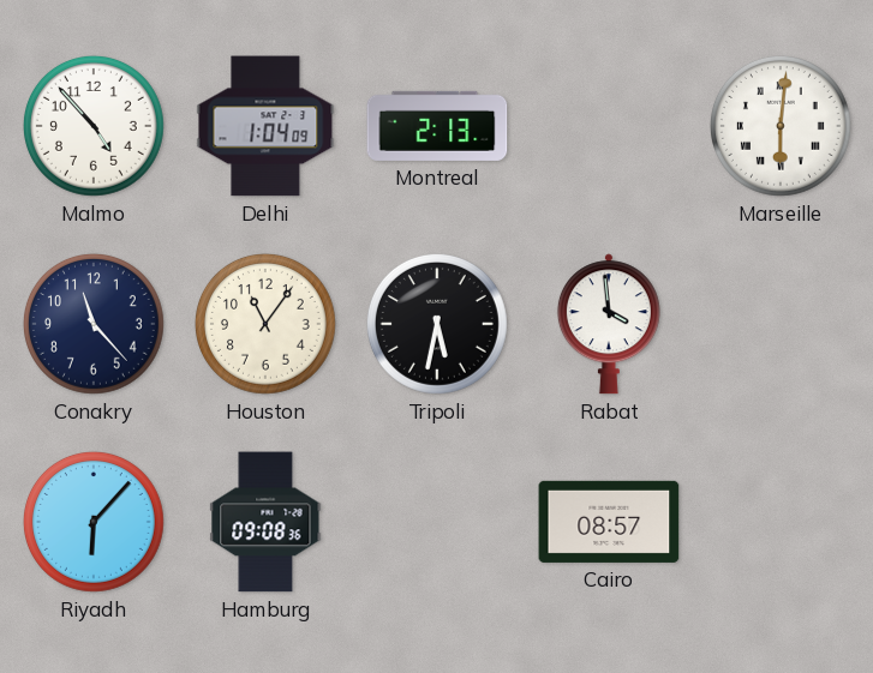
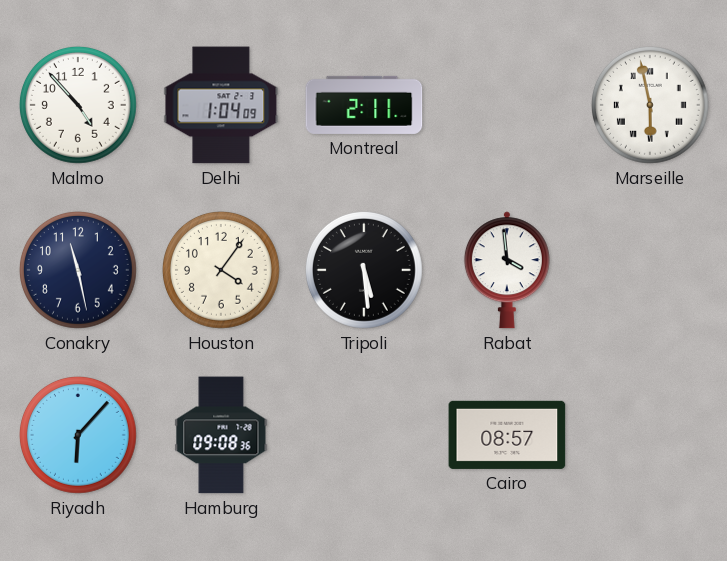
Montreal: 2:13 -> 2:11 (364, 105)
Marseille: 6:01 -> 5:58 (650, 105)
Conakry: 11:23 -> 11:28 (78, 270)
Houston: 11:06 -> 4:06 (221, 270)
Tripoli: 5:32 -> 5:29 (364, 270)
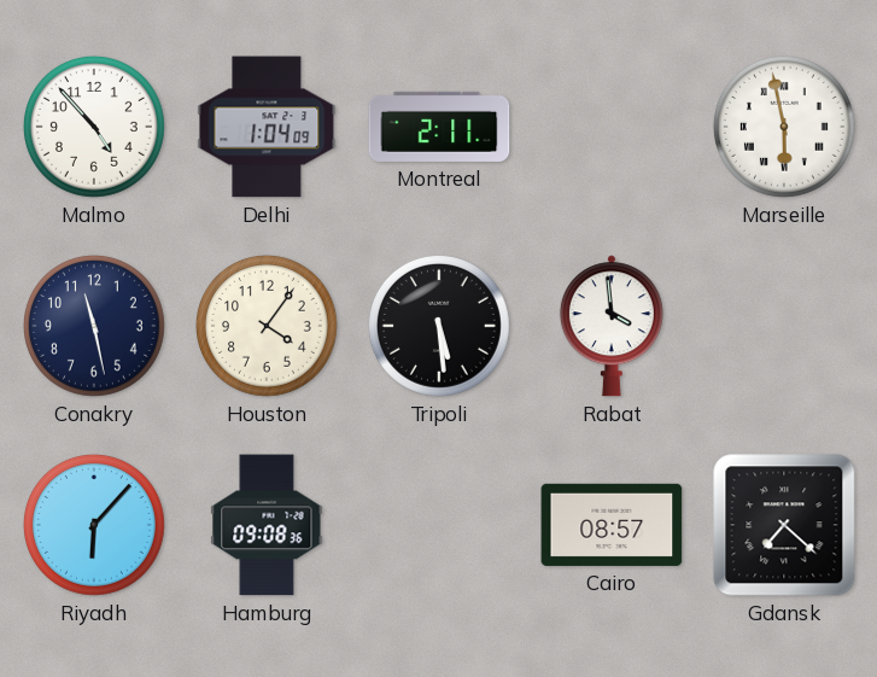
Gdansk: none -> 7:22 (784, 525)
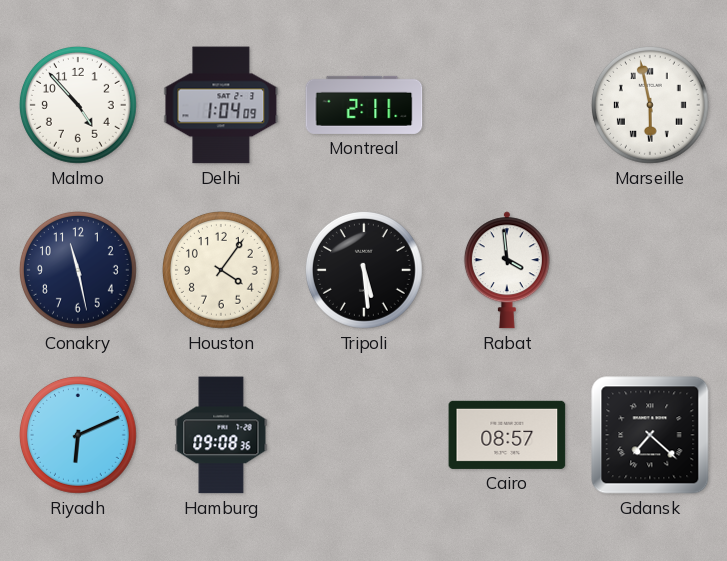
Riyadh: 6:07 -> 6:11 (78, 435)
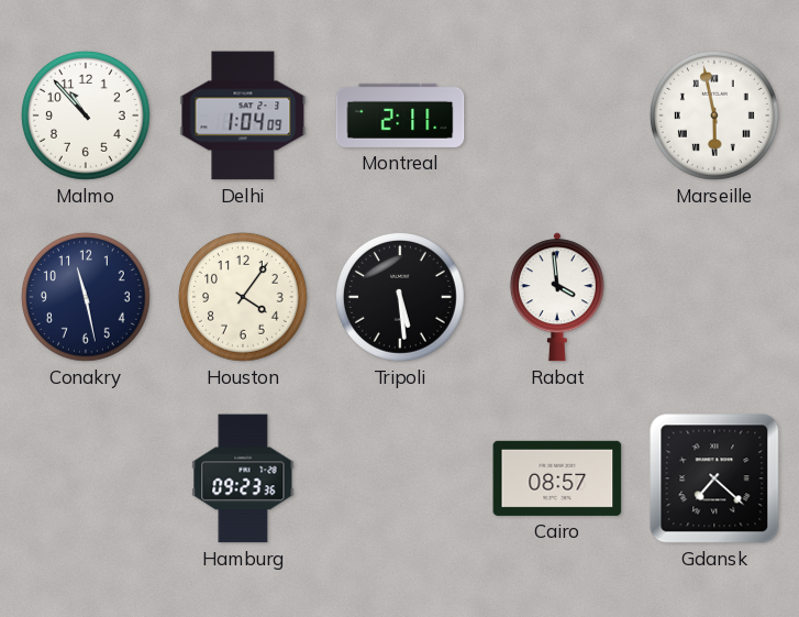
Malmo: 4:53 -> 10:53 (86, 115)
Riyadh: 6:11 -> none (78, 435)
Hamburg: 09:08 -> 09:23 (243, 478)
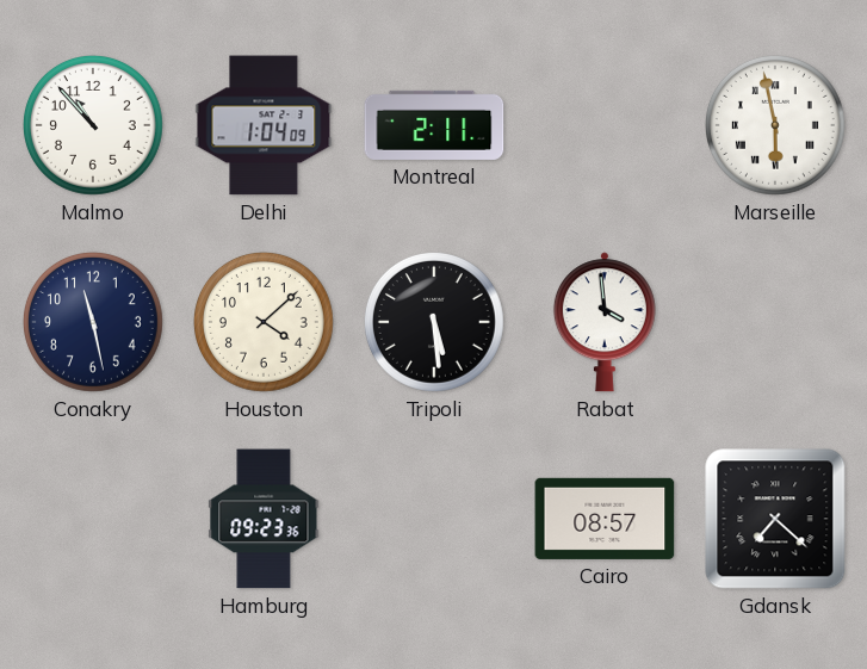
Houston: 4:06 -> 4:08 (264, 322)
